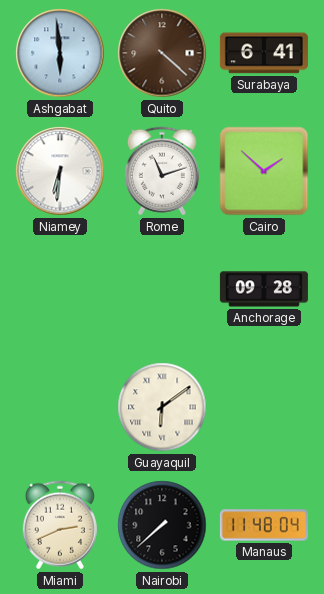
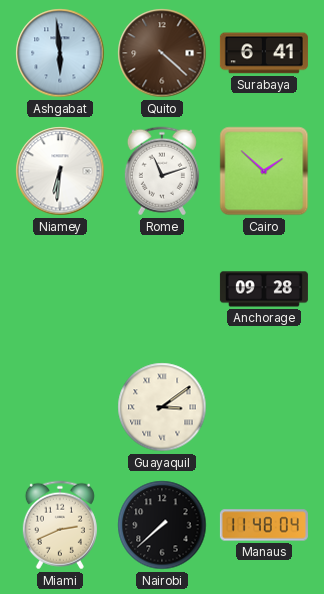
Guayaquil: 6:09 -> 3:09 (162, 407)
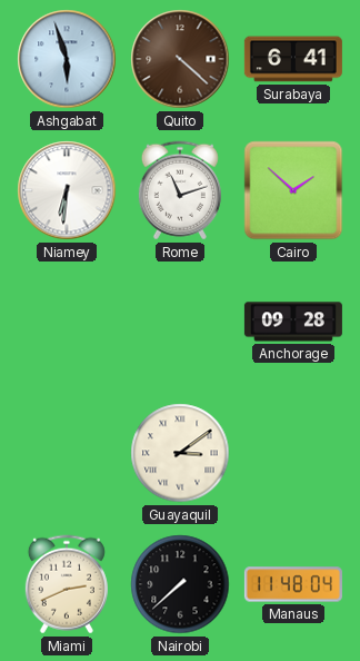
Ashgabat: 5:59 -> 5:57 (67, 59)
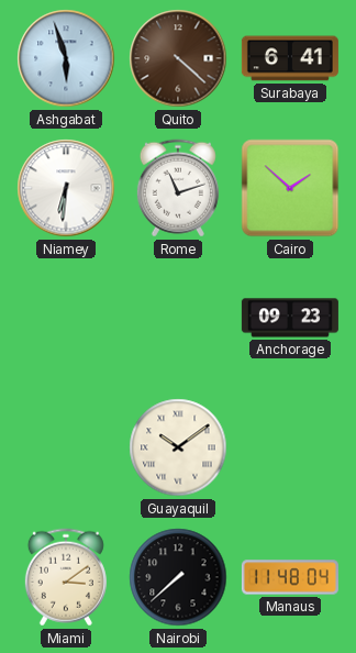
Anchorage: 09:28 -> 09:23 (290, 318)
Guayaquil: 3:09 -> 10:09 (178, 447)
Miami: 2:41 -> 3:09 (66, 577)
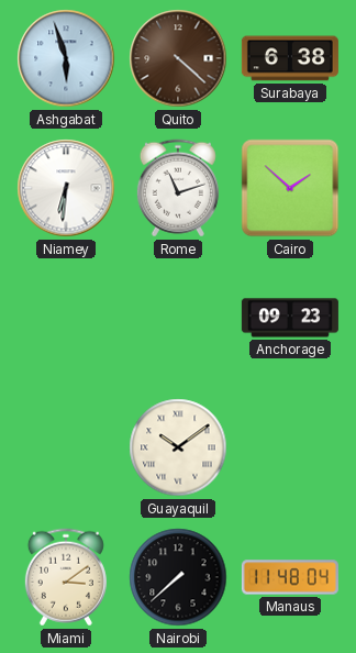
Surabaya: 6:41 -> 6:38 (290, 58)
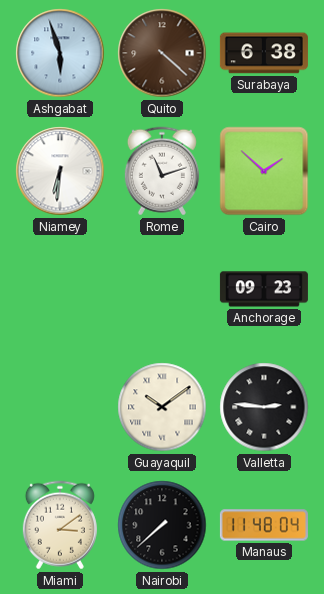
Valletta: none -> 2:46 (264, 407)
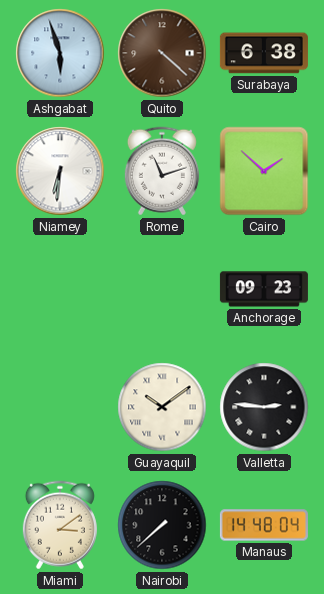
Manaus: 11:48 -> 14:48 (264, 525)
